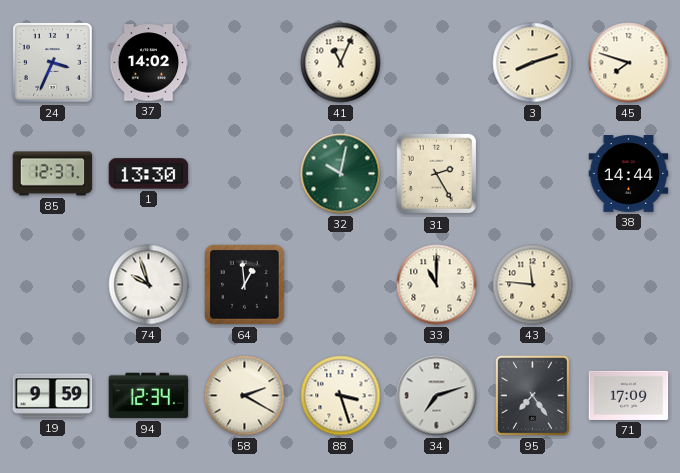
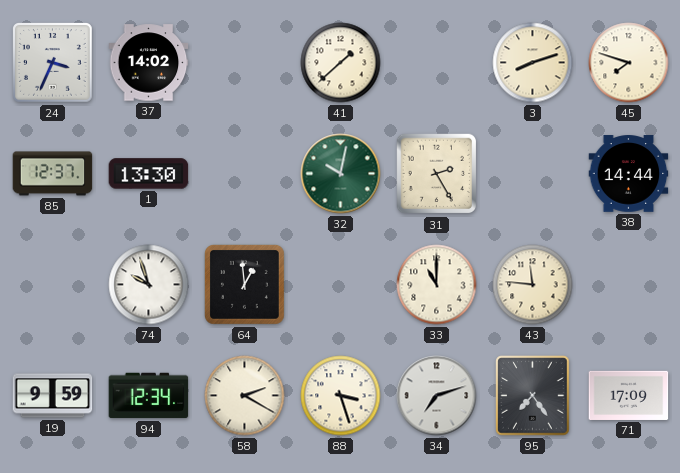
41: 11:04 -> 1:38 (341, 63)
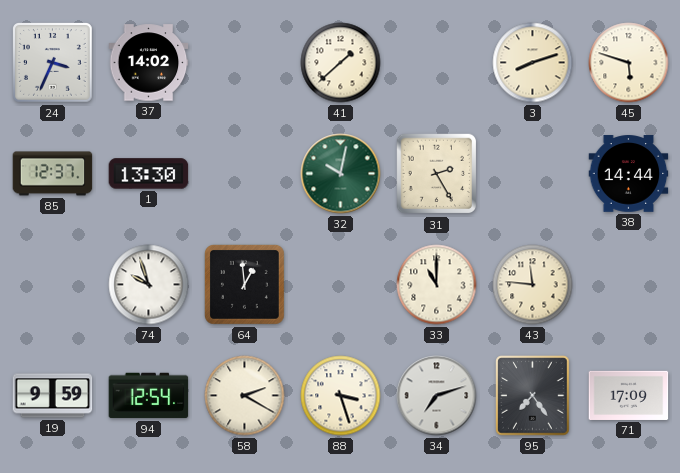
45: 7:48 -> 5:48 (629, 63)
94: 12:34 -> 12:54 (149, 396)
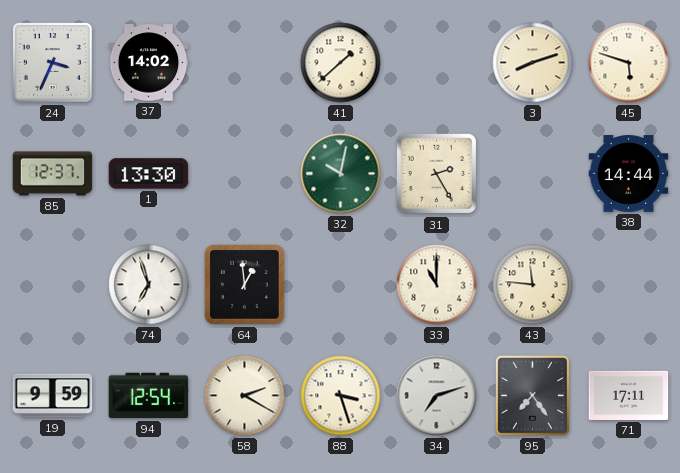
74: 9:57 -> 6:57 (149, 285)
71: 17:09 -> 17:11 (629, 395)
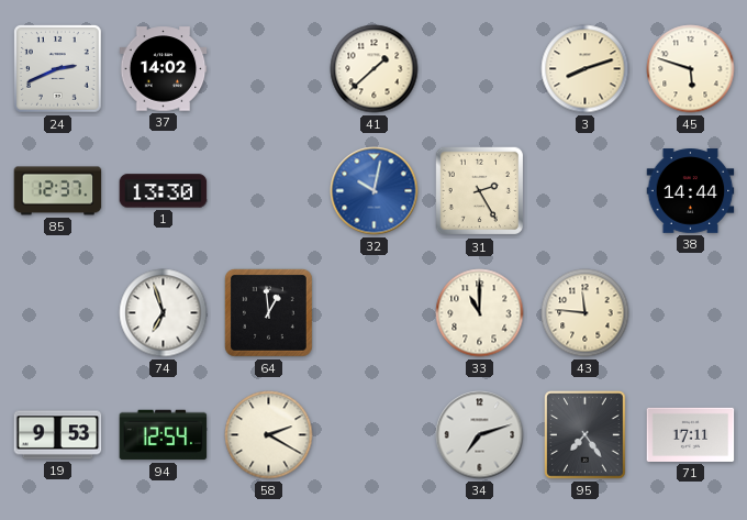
24: 3:34 -> 2:41 (58, 69)
32 dial: green -> blue (375, 191)
19: 9:59 -> 9:53 (58, 435)
88: 3:27 -> none (341, 396)
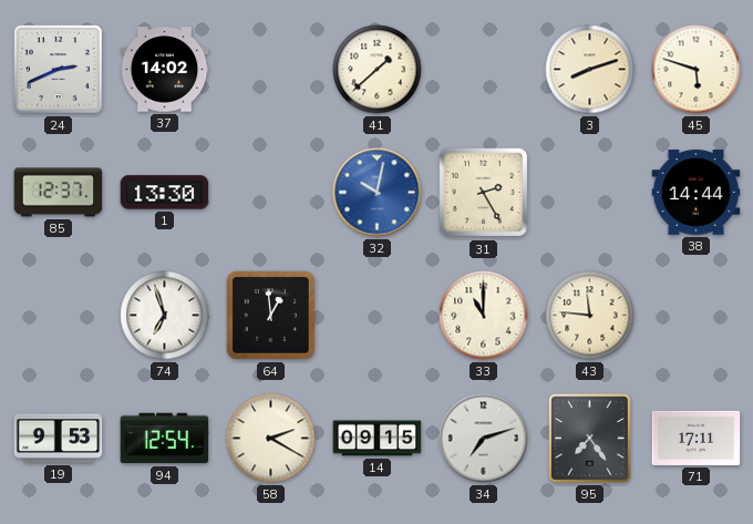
14: none -> 09:15 (378, 439)
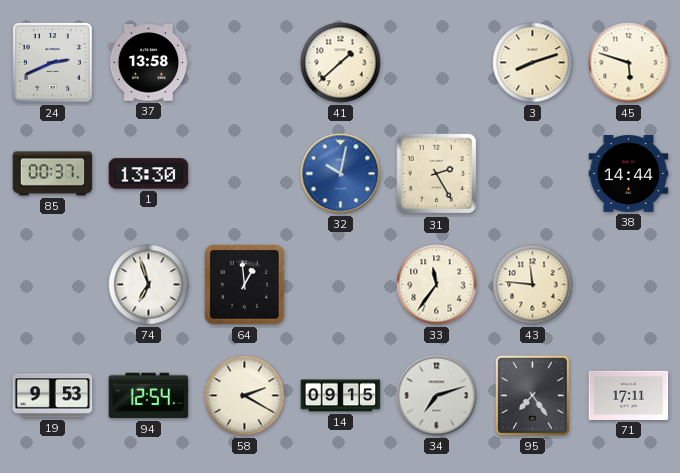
37: 14:02 -> 13:58 (149, 63)
85: 12:37 -> 00:37 (53, 174)
33: 11:00 -> 11:36 (437, 285)
